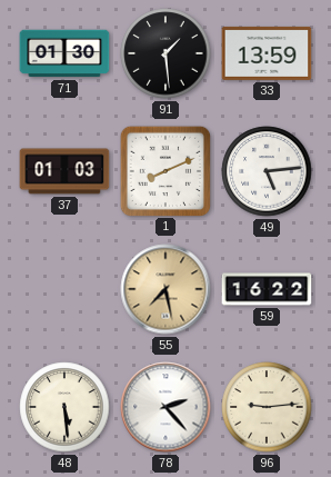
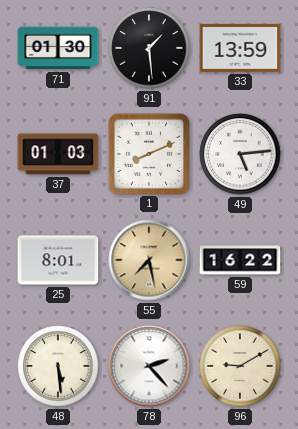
25: none -> 8:01 (58, 260)
96: 9:14 -> 9:10 (240, 366)
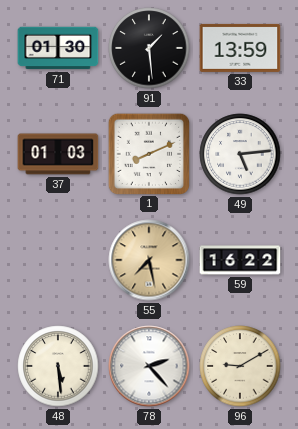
25: 8:01 -> none (58, 260)
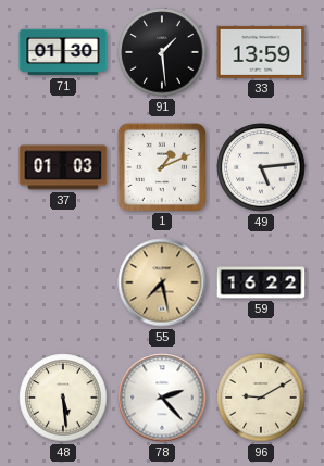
1: 8:11 -> 1:11 (161, 166)
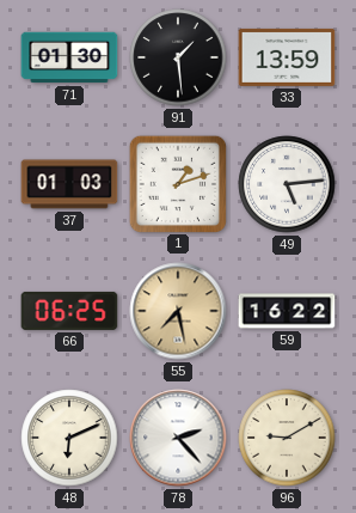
1: 1:11 -> 1:12 (177, 183)
66: none -> 06:25 (69, 311)
48: 5:29 -> 6:11 (69, 438)
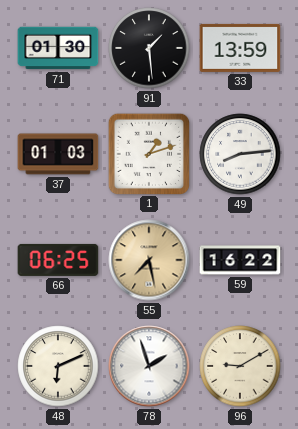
49: 5:14 -> 8:14 (240, 154)
78: 2:23 -> 1:57 (149, 366)
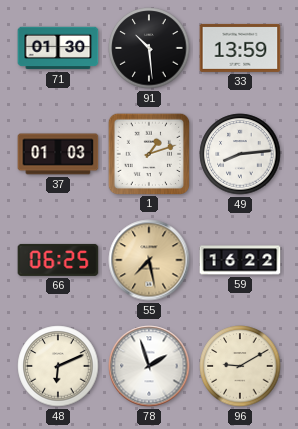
91: 1:29 -> 10:29 (149, 48)
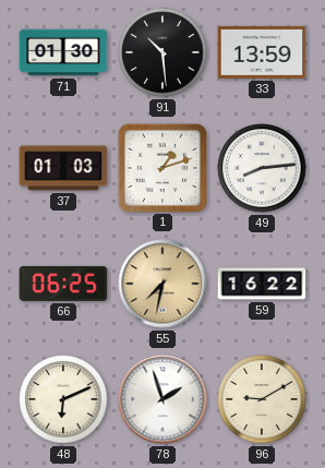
55: 7:28 -> 7:32 (162, 284)
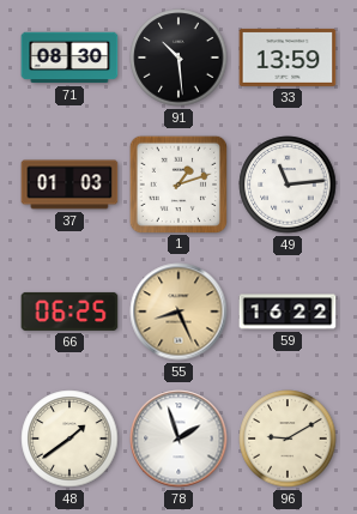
71: 01:30 -> 08:30 (69, 58)
49: 8:14 -> 11:14 (288, 185)
55: 7:32 -> 8:26 (179, 312)
48: 6:11 -> 1:39 (69, 439)
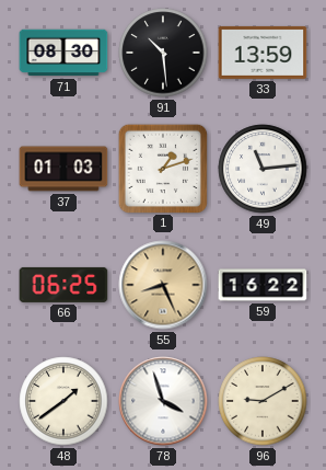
78: 1:57 -> 3:57 (163, 401)
